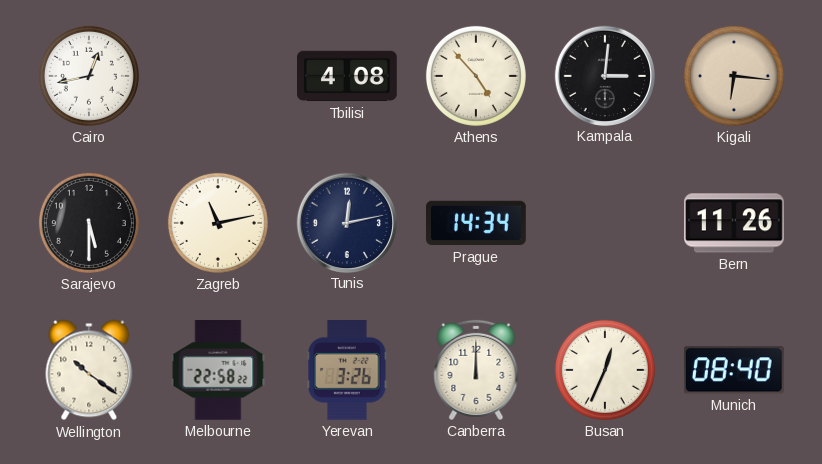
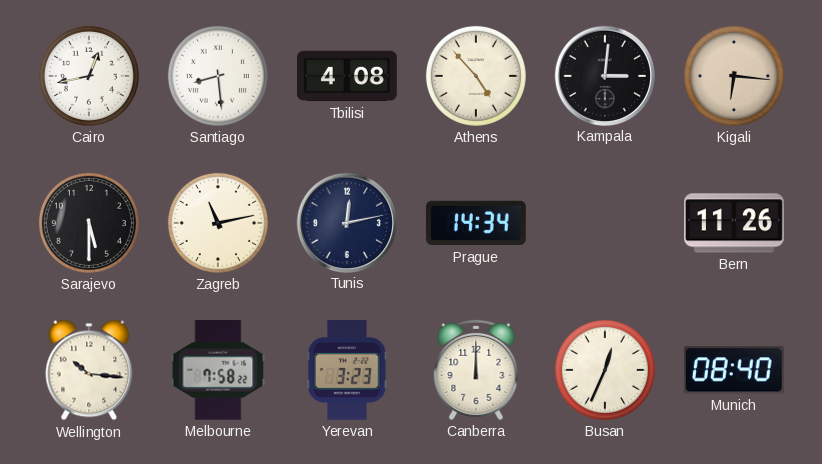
Santiago: none -> 8:29 (218, 76)
Wellington: 10:21 -> 10:16 (89, 370)
Melbourne: 22:58 -> 7:58 (218, 371)
Yerevan: 3:26 -> 3:23 (347, 370)
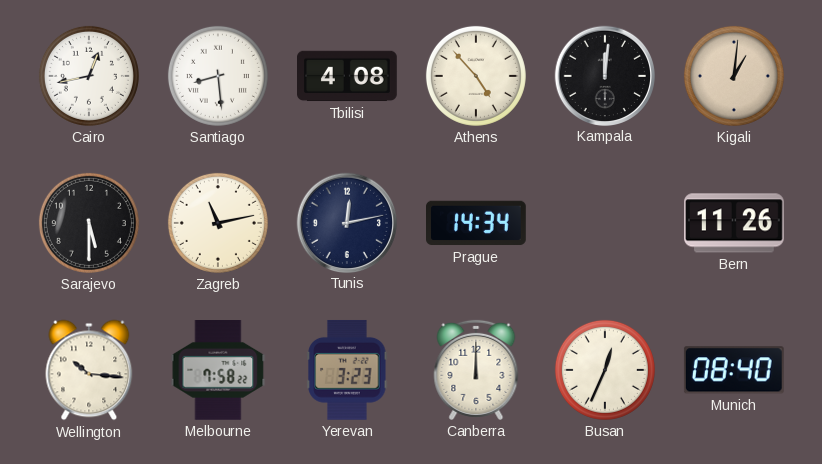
Kampala: 3:01 -> 12:01 (604, 75)
Kigali: 6:16 -> 1:01 (734, 76)
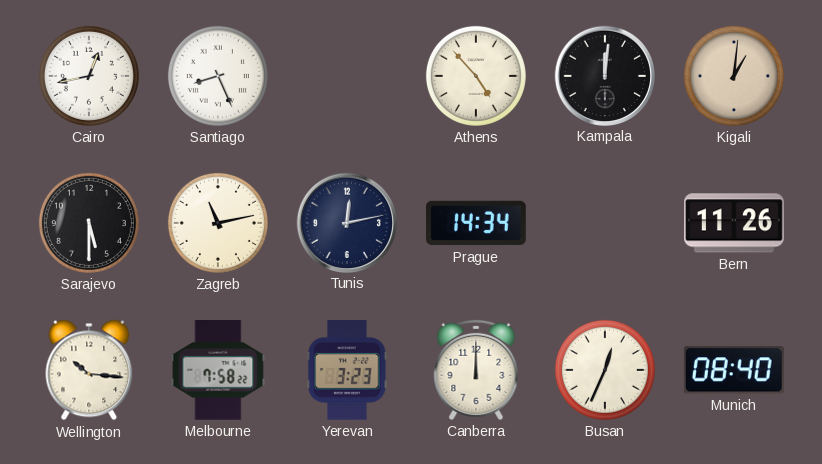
Santiago: 8:29 -> 8:26 (218, 76)
Tbilisi: 4:08 -> none (347, 76)
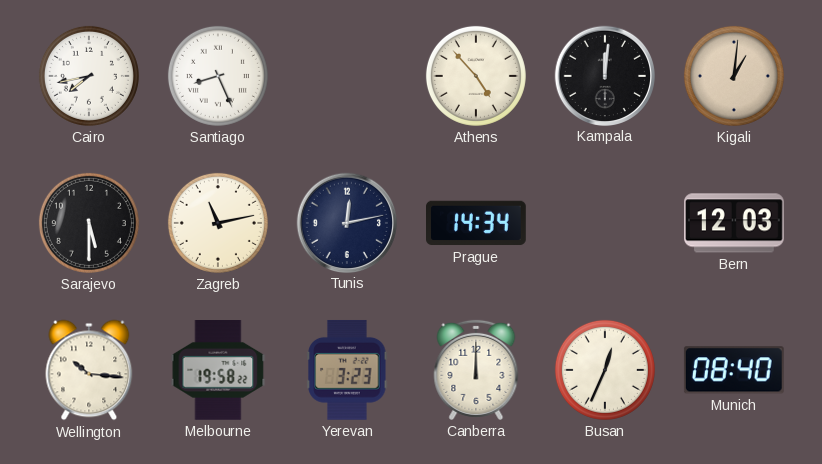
Cairo: 12:43 -> 7:43 (89, 76)
Bern: 11:26 -> 12:03 (735, 223)
Melbourne: 7:58 -> 19:58 (218, 371)
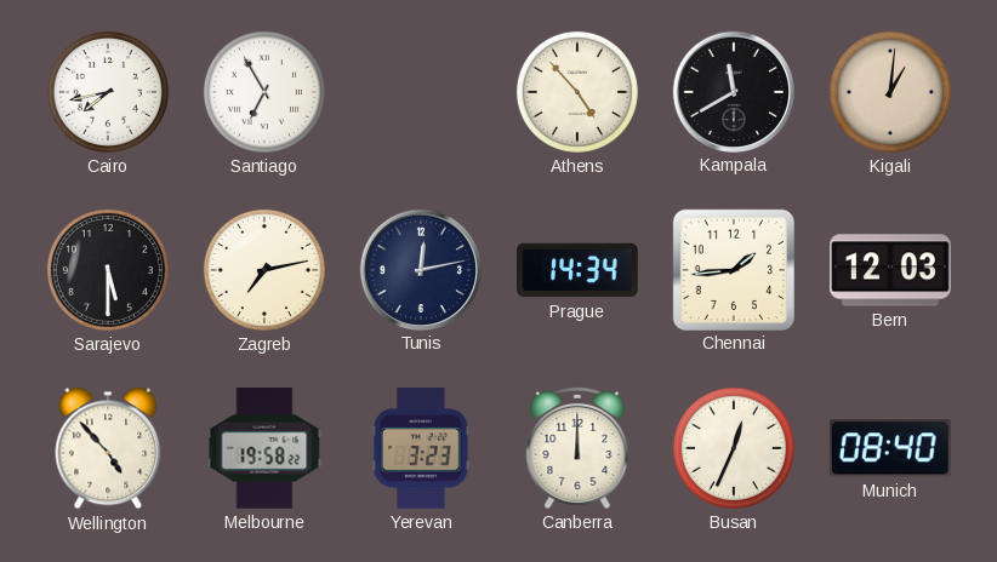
Santiago: 8:26 -> 6:55 (264, 92)
Kampala: 12:01 -> 11:40 (733, 91)
Zagreb: 11:13 -> 7:13 (264, 270)
Chennai: none -> 1:44 (733, 269)
Wellington: 10:16 -> 4:53 (108, 448)
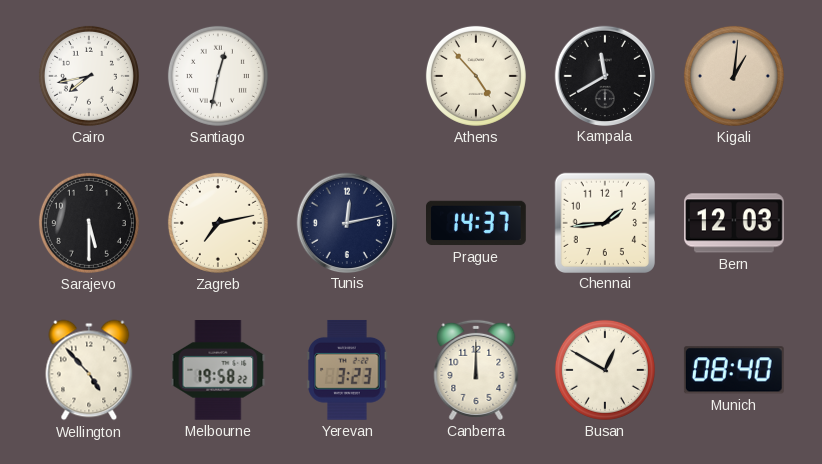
Santiago: 6:55 -> 12:32 (218, 76)
Prague: 14:34 -> 14:37 (477, 223)
Busan: 12:34 -> 12:50 (605, 370)
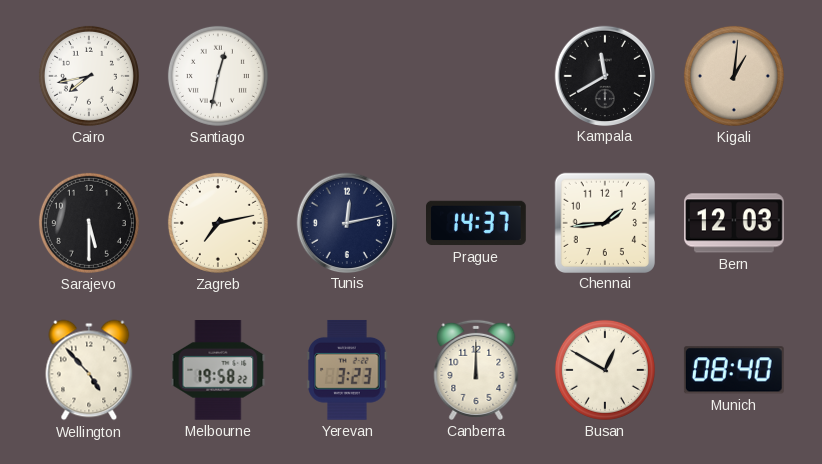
Athens: 4:53 -> none (476, 76)
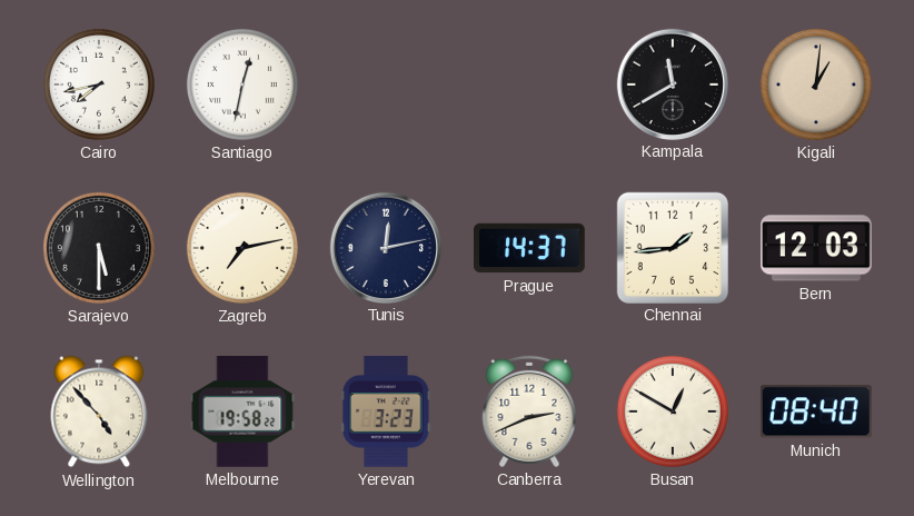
Canberra: 12:00 -> 2:41 (529, 411)
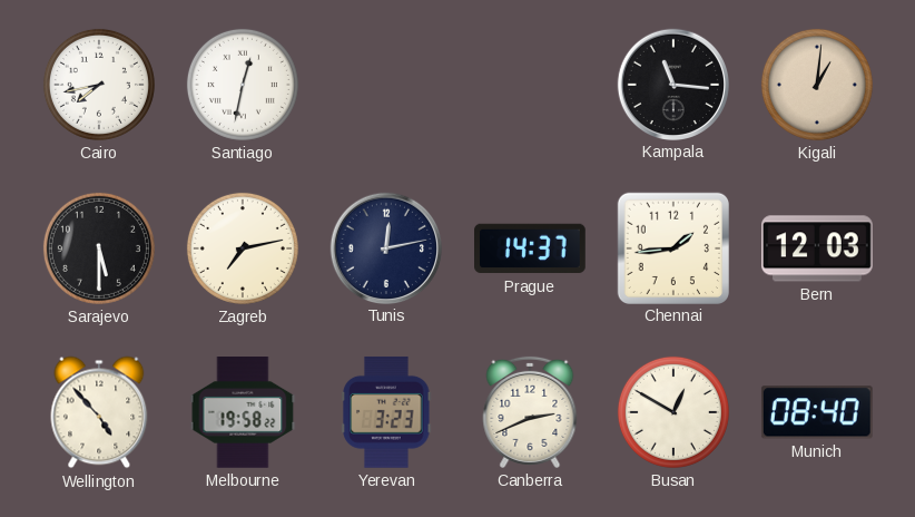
Kampala: 11:40 -> 11:16 (672, 84)
